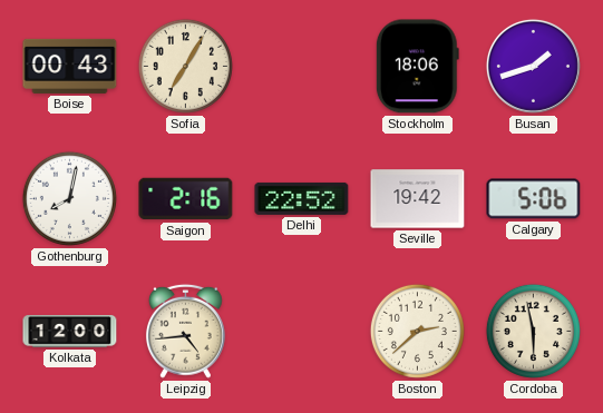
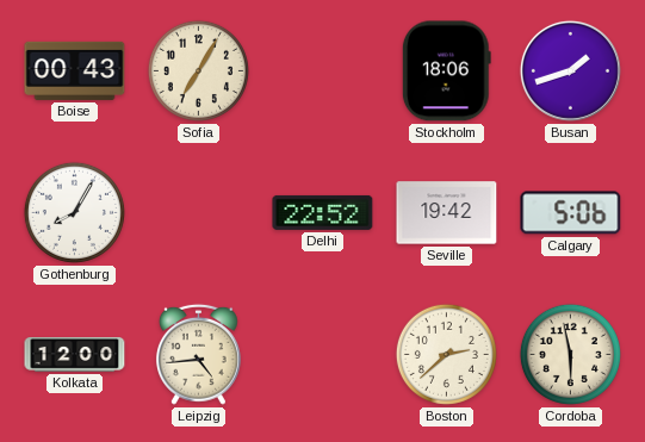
Gothenburg: 8:02 -> 8:05 (74, 212)
Saigon: 2:16 -> none (186, 199)
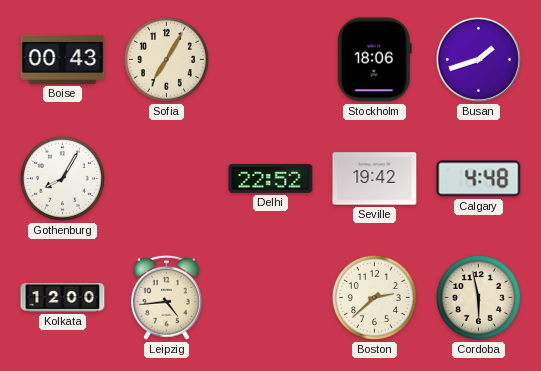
Calgary: 5:06 -> 4:48 (479, 179)
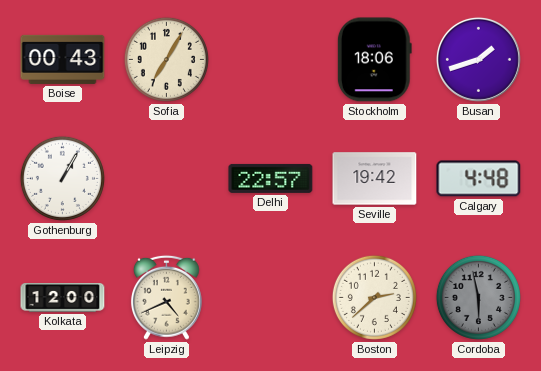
Gothenburg: 8:05 -> 1:05 (62, 178)
Delhi: 22:52 -> 22:57 (271, 178)
Leipzig: 4:44 -> 4:41 (166, 297)
Cordoba dial: cream -> grey (478, 297)
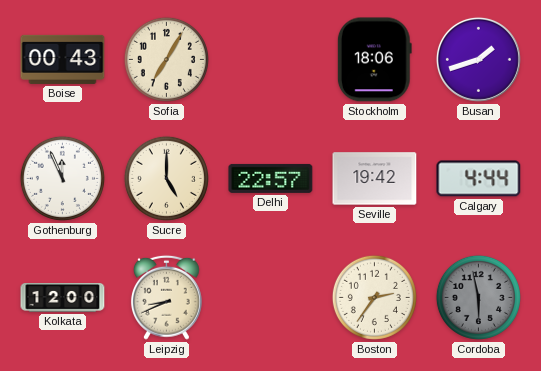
Gothenburg: 1:05 -> 11:56 (62, 178)
Sucre: none -> 5:00 (166, 178)
Calgary: 4:48 -> 4:44 (479, 179)
Leipzig: 4:41 -> 8:41 (166, 297)
Boston: 2:38 -> 2:36 (374, 297)
